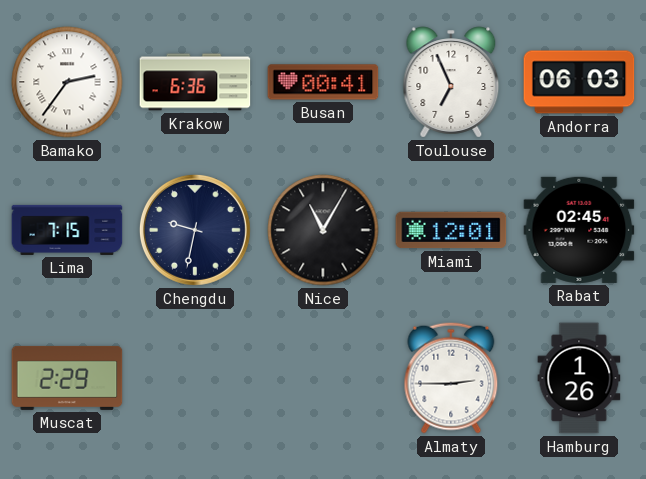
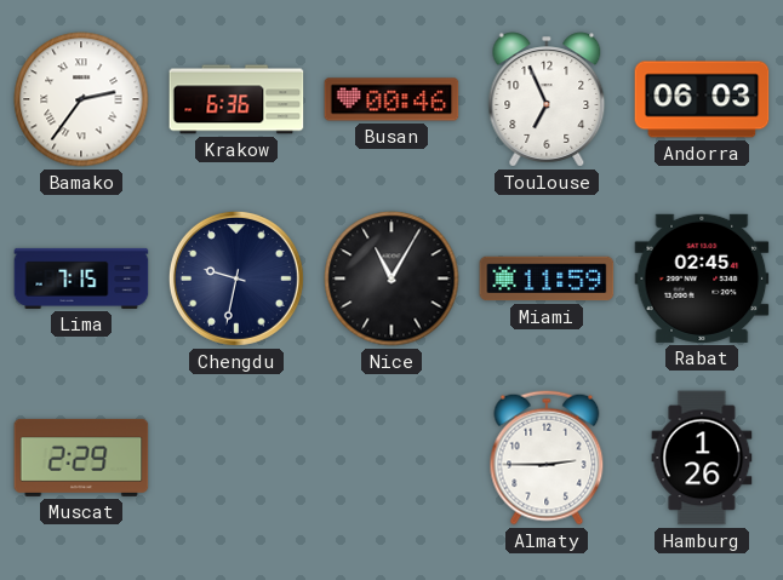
Busan: 00:41 -> 00:46 (391, 99)
Miami: 12:01 -> 11:59 (547, 278)
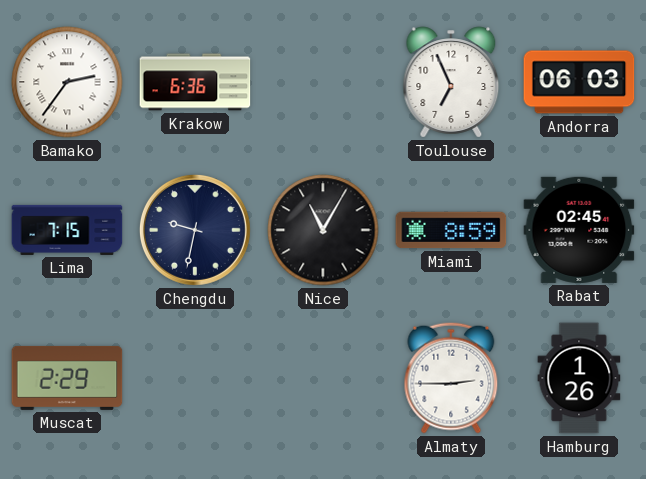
Busan: 00:46 -> none (391, 99)
Miami: 11:59 -> 8:59 (451, 230)
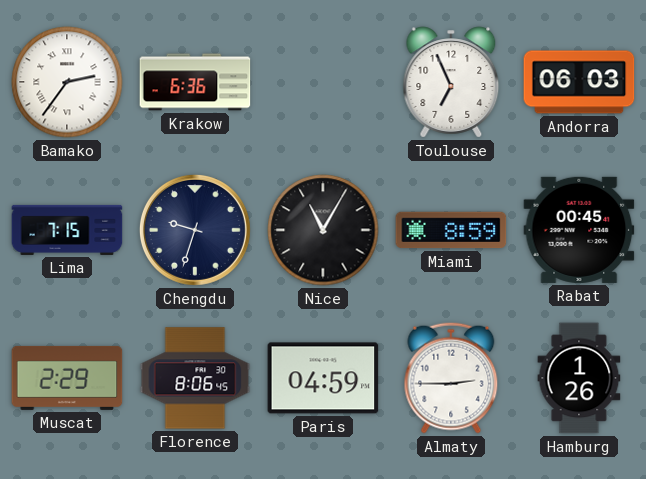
Chengdu: 9:32 -> 9:33 (195, 230)
Rabat: 02:45 -> 00:45 (579, 230)
Florence: none -> 8:06 (195, 378)
Paris: none -> 04:59 (323, 378)
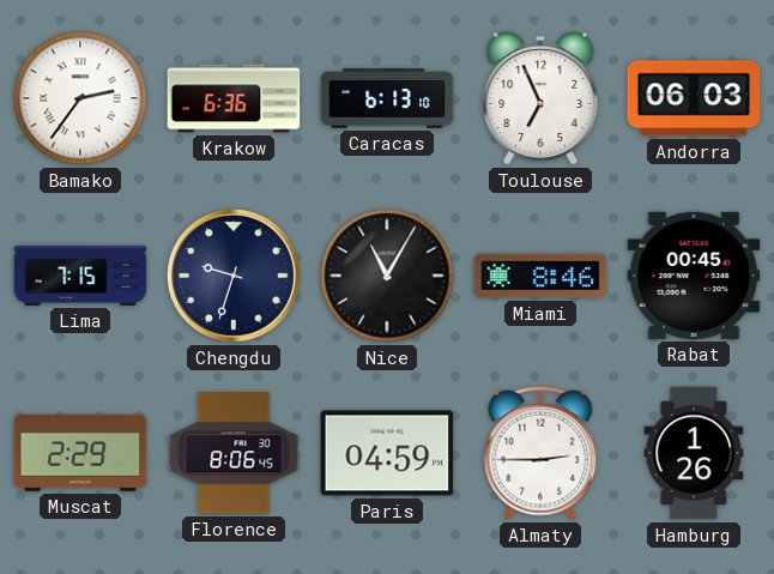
Caracas: none -> 6:13 (387, 98)
Miami: 8:59 -> 8:46 (540, 276)
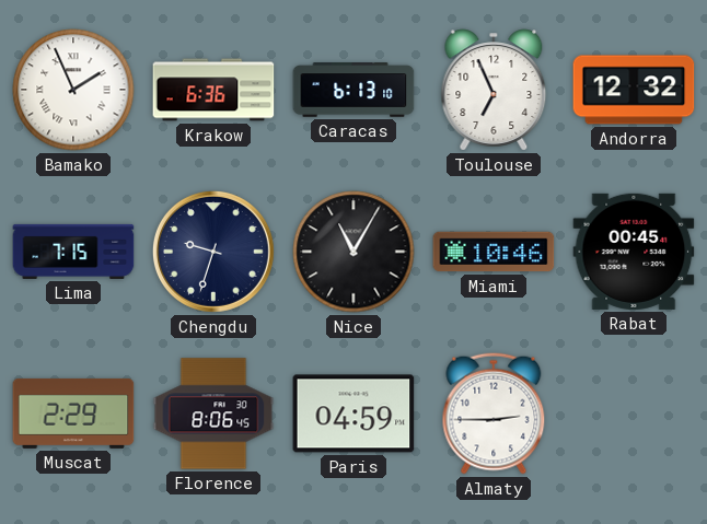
Bamako: 2:36 -> 1:56 (73, 90)
Andorra: 06:03 -> 12:32 (634, 90)
Miami: 8:46 -> 10:46 (494, 252)
Hamburg: 1:26 -> none (694, 453)
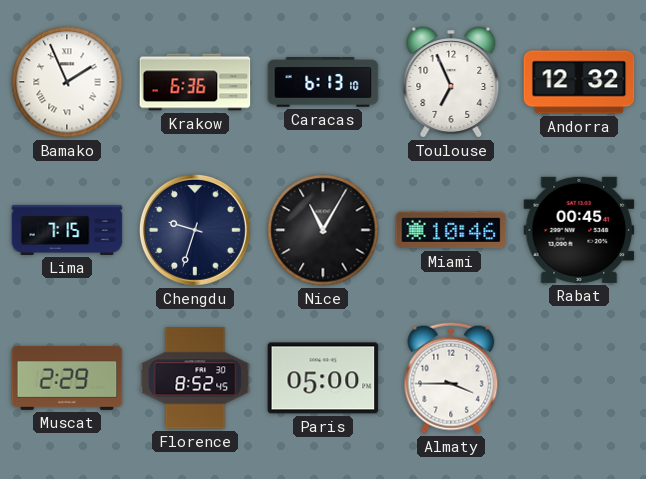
Florence: 8:06 -> 8:52 (195, 378)
Paris: 04:59 -> 05:00 (323, 378)
Almaty: 2:45 -> 3:45 (451, 378)
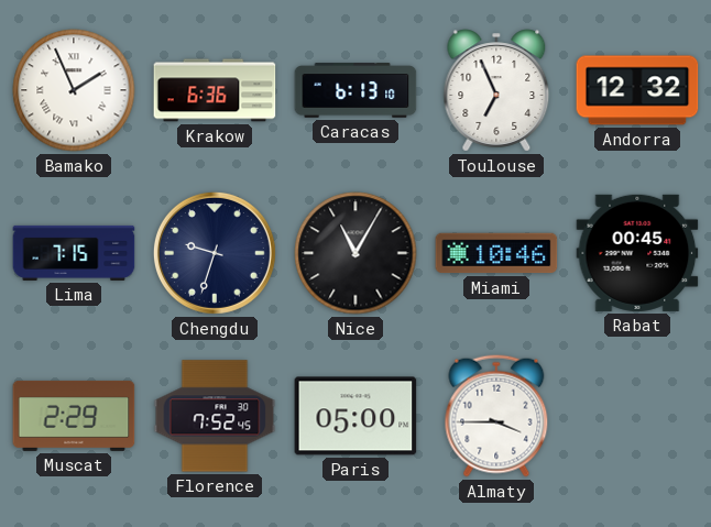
Florence: 8:52 -> 7:52 (215, 416)
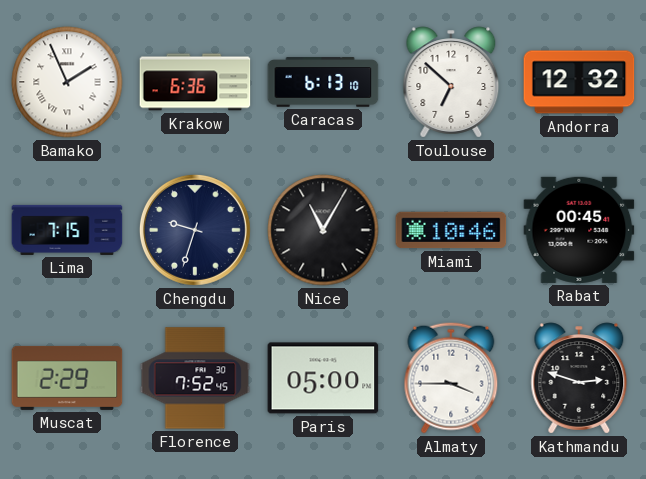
Toulouse: 6:56 -> 6:52 (451, 82)
Kathmandu: none -> 2:48 (579, 378)
